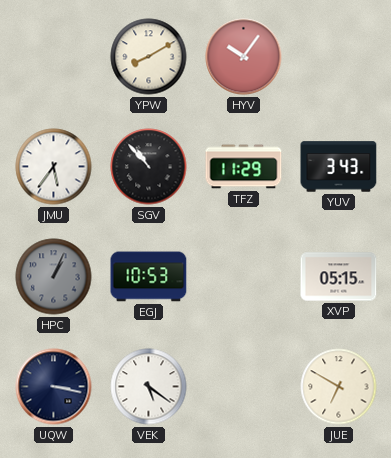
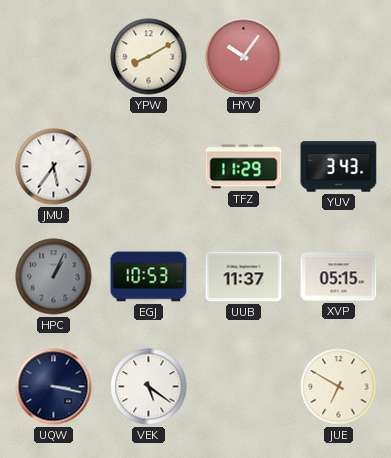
SGV: 10:53 -> none (149, 167)
UUB: none -> 11:37 (244, 277)
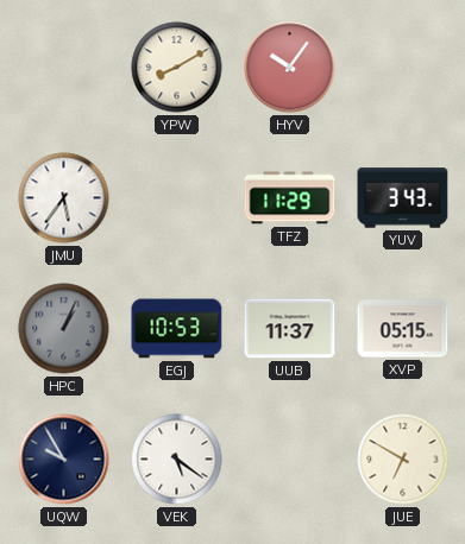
UQW: 3:17 -> 9:55 (64, 460)
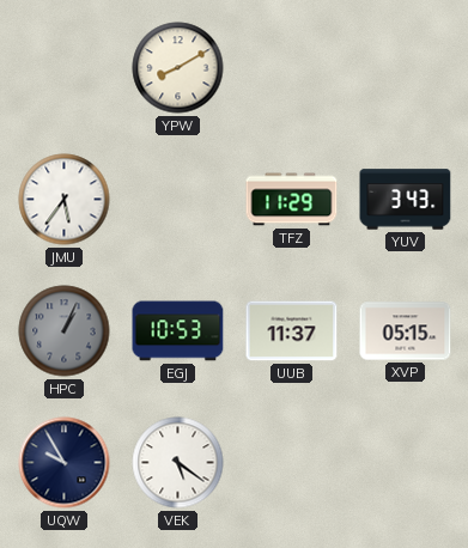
HYV: 10:06 -> none (290, 68)
JUE: 6:50 -> none (403, 460)
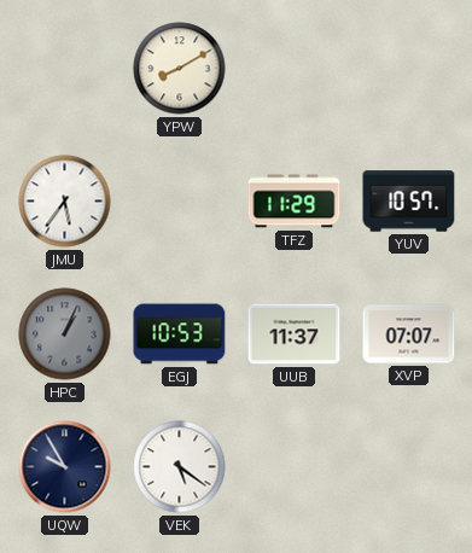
YUV: 3:43 -> 10:57 (409, 202)
XVP: 05:15 -> 07:07 (409, 334)
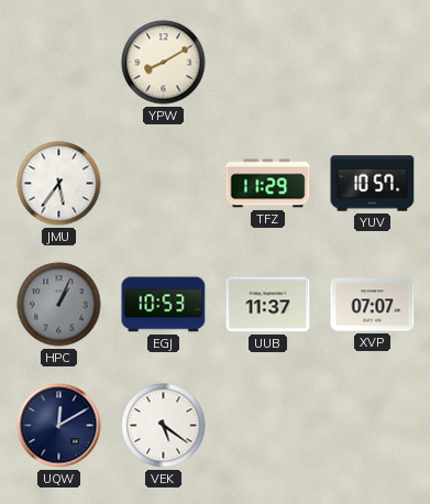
UQW: 9:55 -> 12:10 (59, 426)
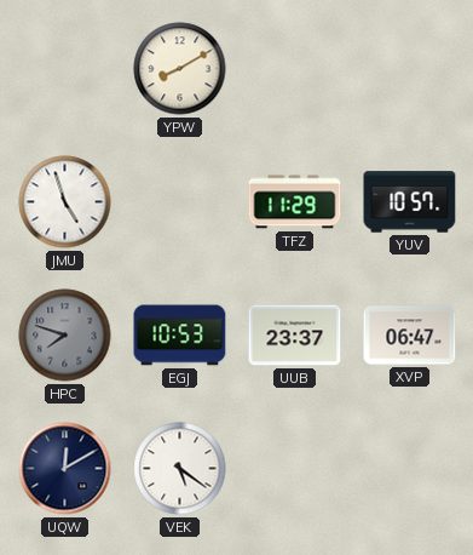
JMU: 5:36 -> 4:57 (65, 202)
HPC: 1:04 -> 7:48 (65, 336)
UUB: 11:37 -> 23:37 (295, 336)
XVP: 07:07 -> 06:47 (410, 336)
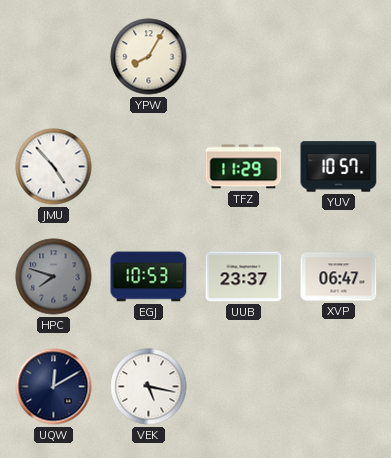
YPW: 8:10 -> 8:05 (149, 57)
JMU: 4:57 -> 4:53 (54, 167)
VEK: 5:21 -> 5:17 (149, 387)
